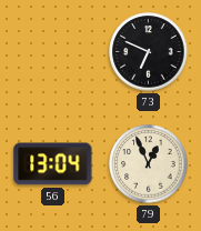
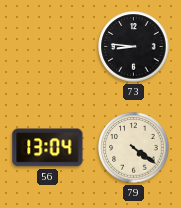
73: 6:49 -> 8:46 (134, 47)
79: 12:56 -> 4:21 (134, 148)
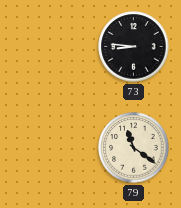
56: 13:04 -> none (48, 148)
79: 4:21 -> 11:21 (134, 148)
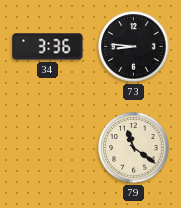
34: none -> 3:36 (48, 47)
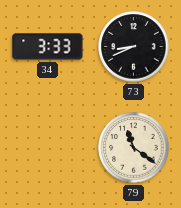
34: 3:36 -> 3:33 (48, 47)
73: 8:46 -> 8:41 (134, 47)
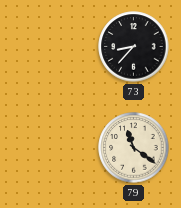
34: 3:33 -> none (48, 47)
73: 8:41 -> 8:37 (134, 47)
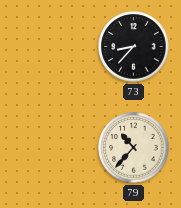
79: 11:21 -> 10:37 (134, 148)
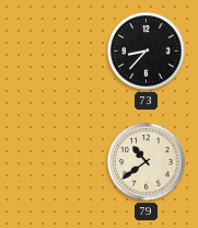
79: 10:37 -> 10:39 (147, 162)
